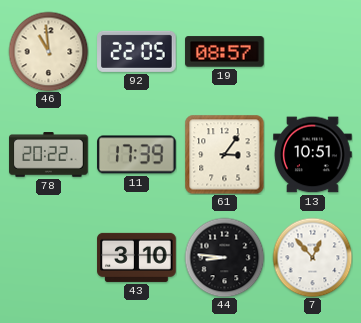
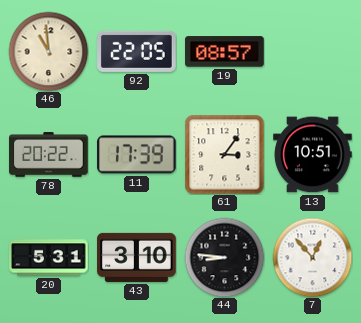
20: none -> 5:31 (49, 258)
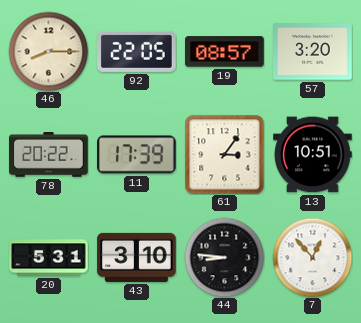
46: 10:59 -> 8:15 (48, 51)
57: none -> 3:20 (313, 52)
